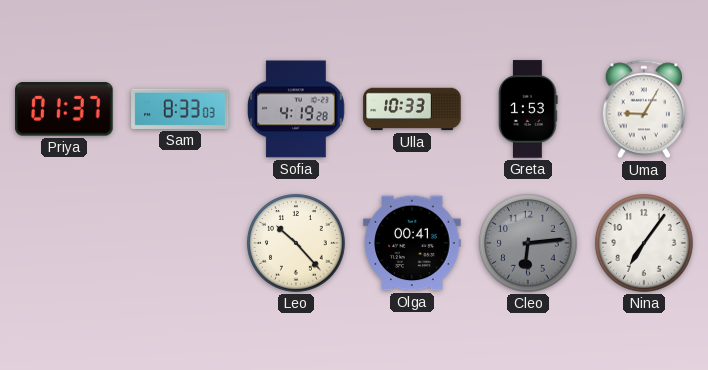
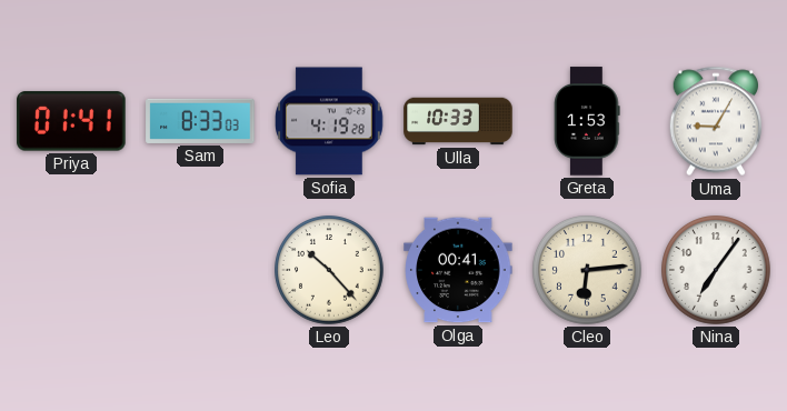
Priya: 01:37 -> 01:41 (71, 121)
Cleo dial: grey -> cream (587, 270)
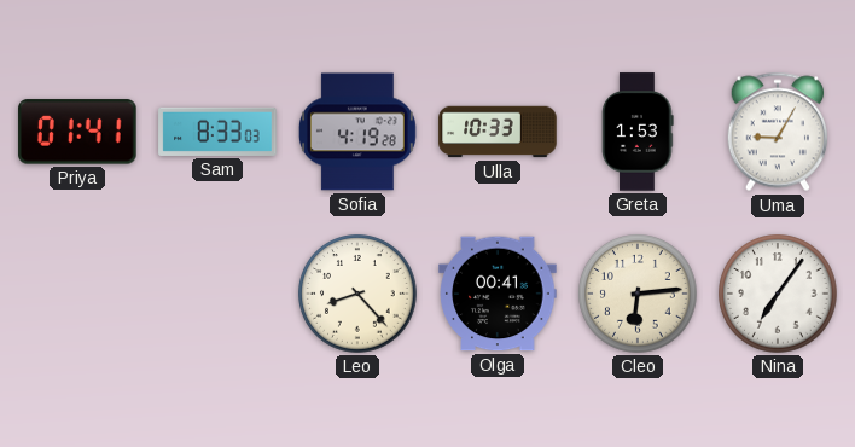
Leo: 10:23 -> 8:23 (357, 294)
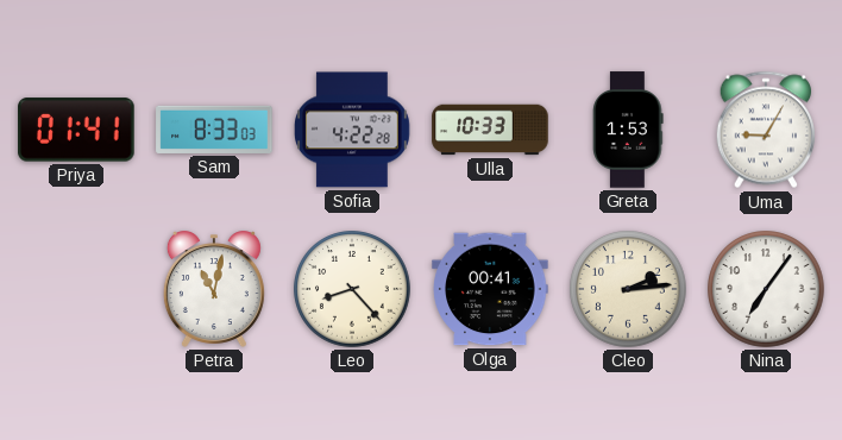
Sofia: 4:19 -> 4:22 (353, 130)
Petra: none -> 11:02 (214, 289)
Cleo: 6:14 -> 2:14 (628, 289)
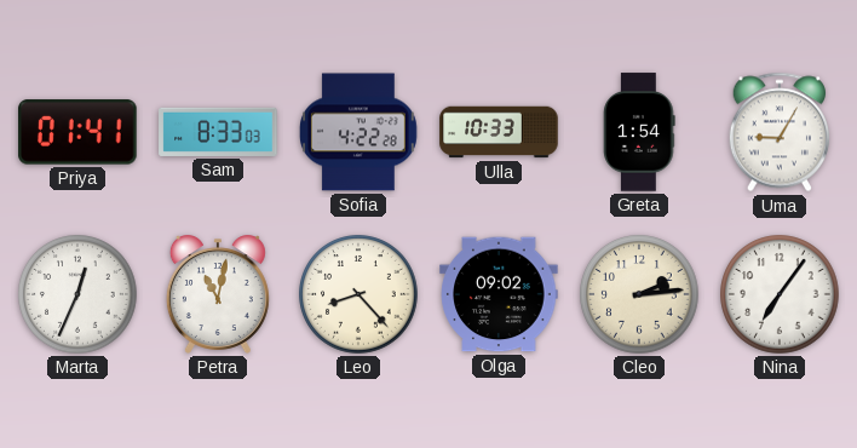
Greta: 1:53 -> 1:54 (639, 132)
Marta: none -> 12:34 (77, 294)
Olga: 00:41 -> 09:02 (499, 294)
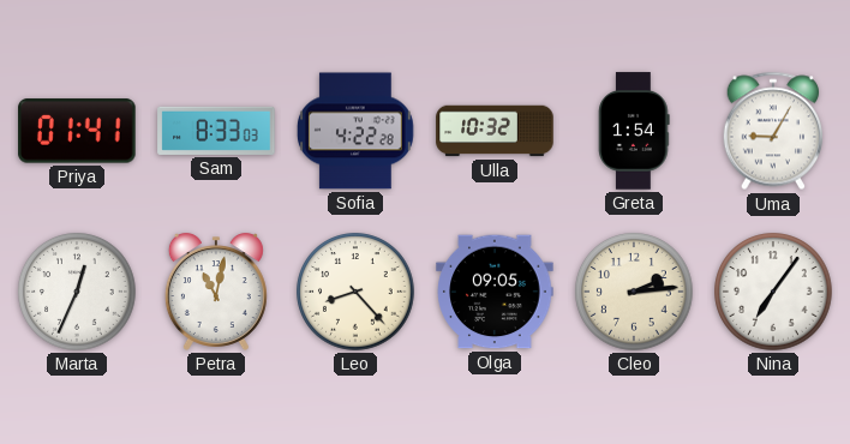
Ulla: 10:33 -> 10:32 (495, 131)
Olga: 09:02 -> 09:05 (495, 292)
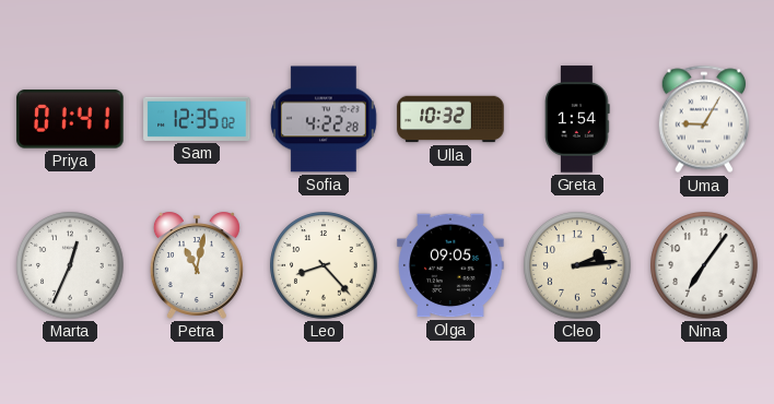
Sam: 8:33 -> 12:35 (197, 119)
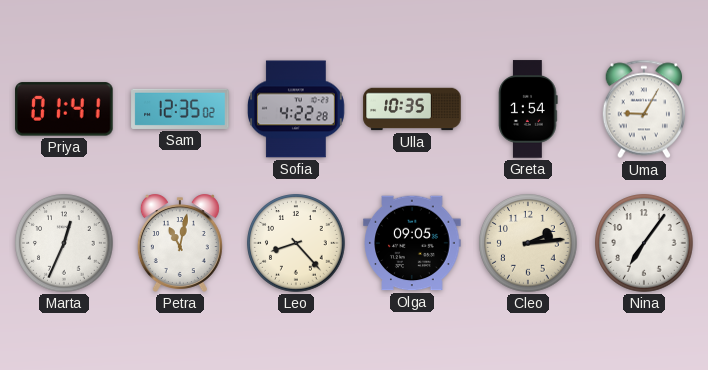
Ulla: 10:32 -> 10:35 (412, 109)
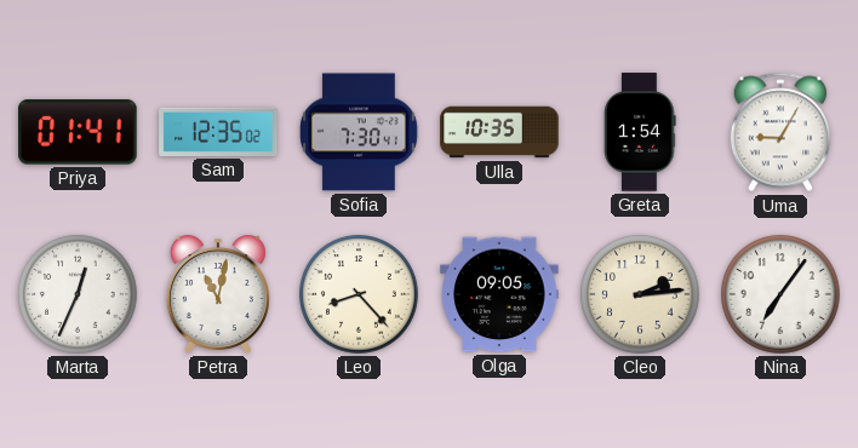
Sofia: 4:22 -> 7:30 (360, 132)
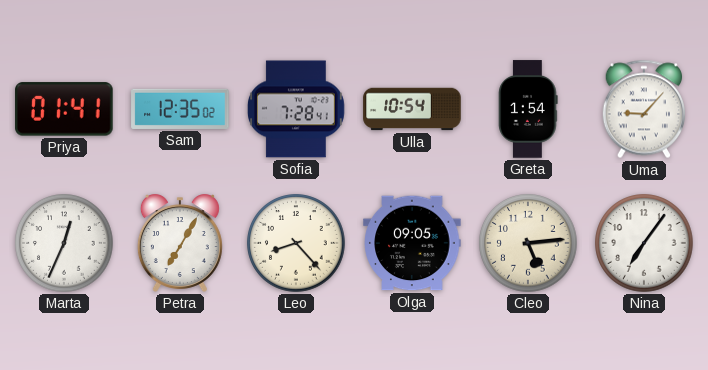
Sofia: 7:30 -> 7:28 (297, 109)
Ulla: 10:35 -> 10:54 (412, 109)
Uma: 9:05 -> 9:07 (643, 109)
Petra: 11:02 -> 7:05 (180, 243)
Cleo: 2:14 -> 5:14 (528, 243)
